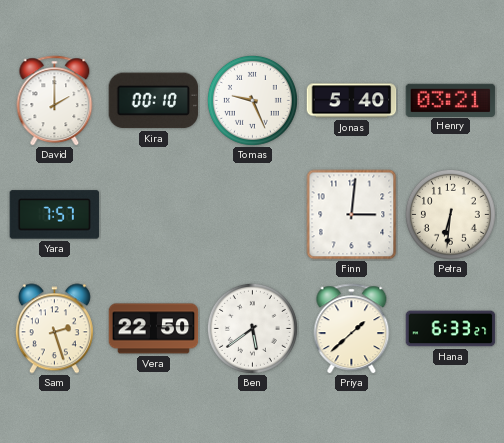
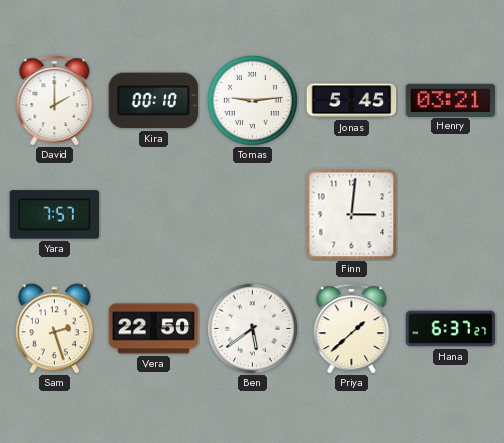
Tomas: 9:26 -> 9:14 (252, 100)
Jonas: 5:40 -> 5:45 (352, 101)
Petra: 6:31 -> none (450, 214)
Hana: 6:33 -> 6:37 (451, 329)
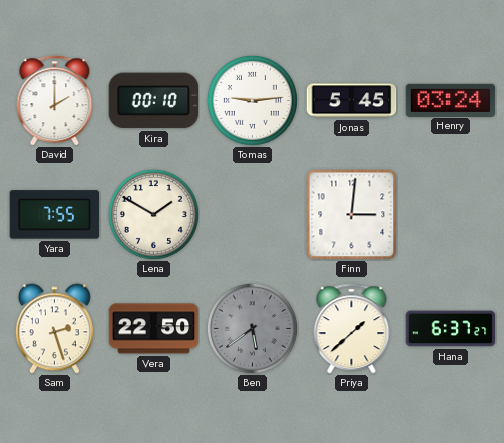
Henry: 03:21 -> 03:24 (451, 100)
Yara: 7:57 -> 7:55 (55, 215)
Lena: none -> 1:50 (153, 214)
Ben dial: white -> grey (252, 328)
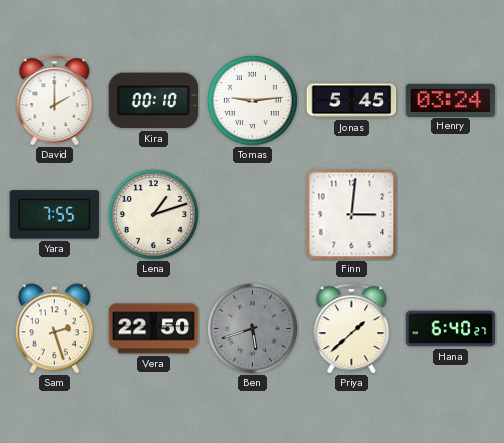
Lena: 1:50 -> 1:12 (153, 214)
Ben: 5:39 -> 5:42 (252, 328)
Hana: 6:37 -> 6:40 (451, 329)
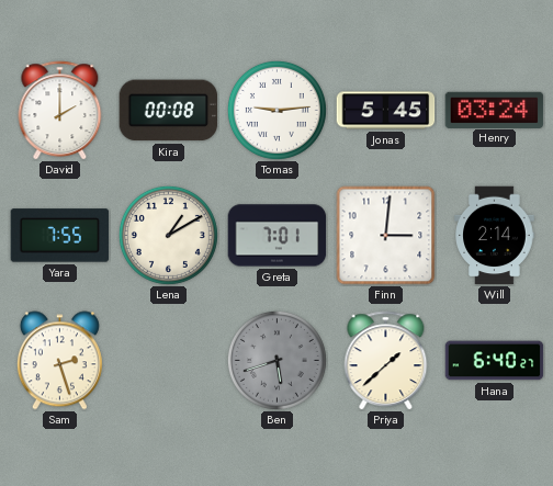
Kira: 00:10 -> 00:08 (169, 111)
Lena: 1:12 -> 1:10 (168, 235)
Greta: none -> 7:01 (278, 236)
Will: none -> 2:14 (495, 236)
Vera: 22:50 -> none (154, 329)
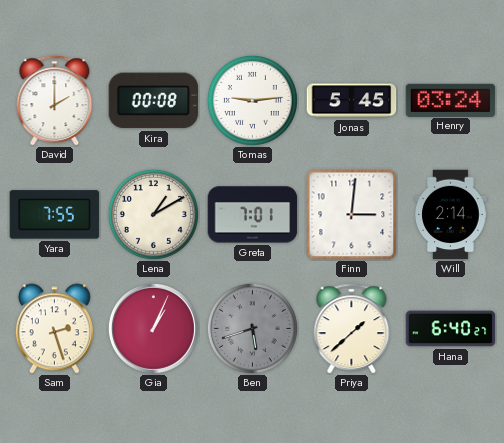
Gia: none -> 1:04 (153, 328)
